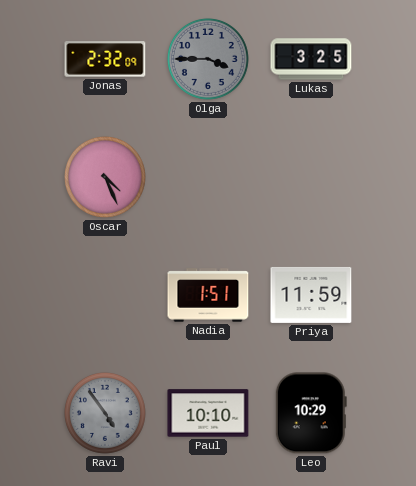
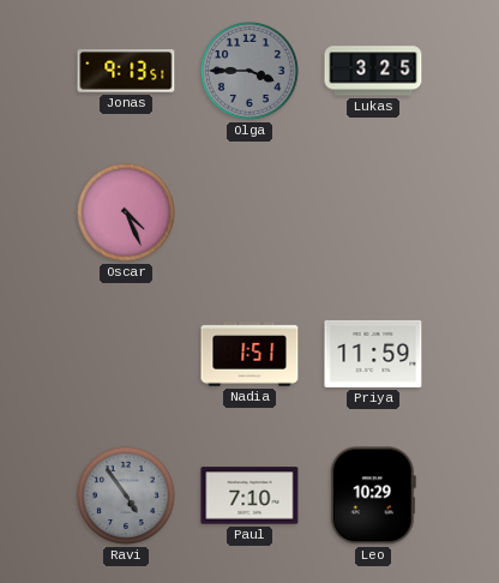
Jonas: 2:32 -> 9:13 (126, 71)
Paul: 10:10 -> 7:10 (249, 495)
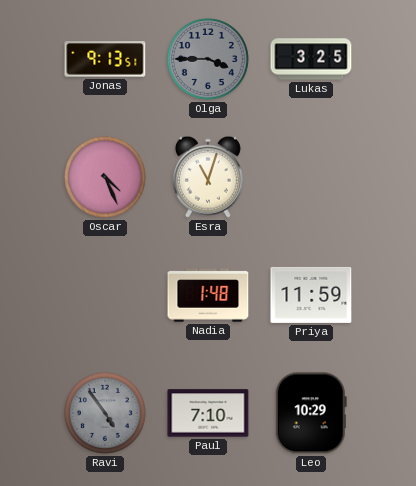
Esra: none -> 11:03 (208, 177)
Nadia: 1:51 -> 1:48 (208, 295)
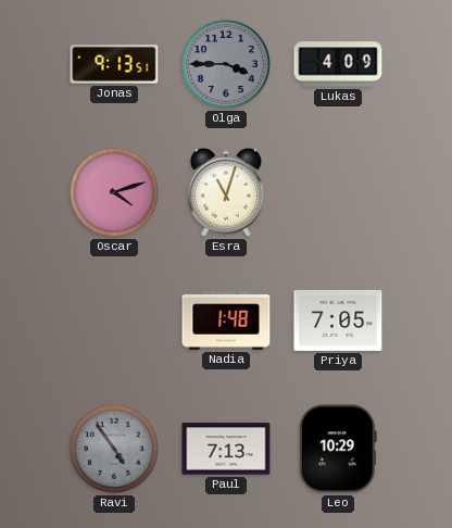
Lukas: 3:25 -> 4:09 (338, 64)
Oscar: 4:26 -> 4:12 (114, 192)
Priya: 11:59 -> 7:05 (338, 320)
Paul: 7:10 -> 7:13 (226, 449)
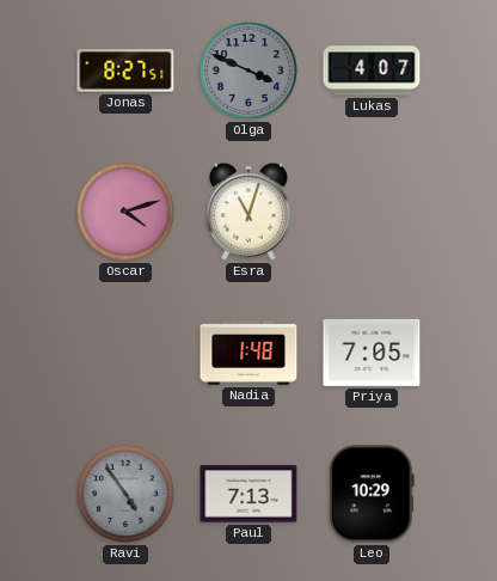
Jonas: 9:13 -> 8:27 (125, 71)
Olga: 3:45 -> 3:49 (249, 71)
Lukas: 4:09 -> 4:07 (372, 71)
